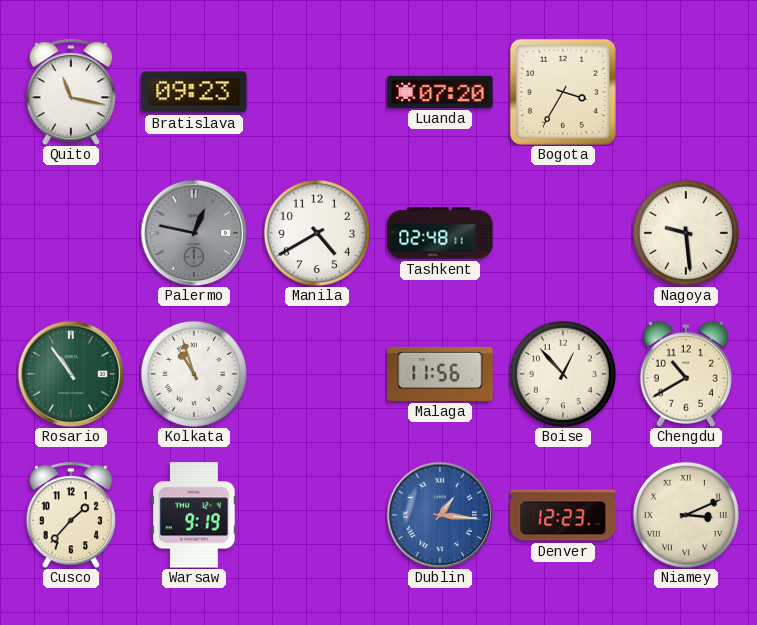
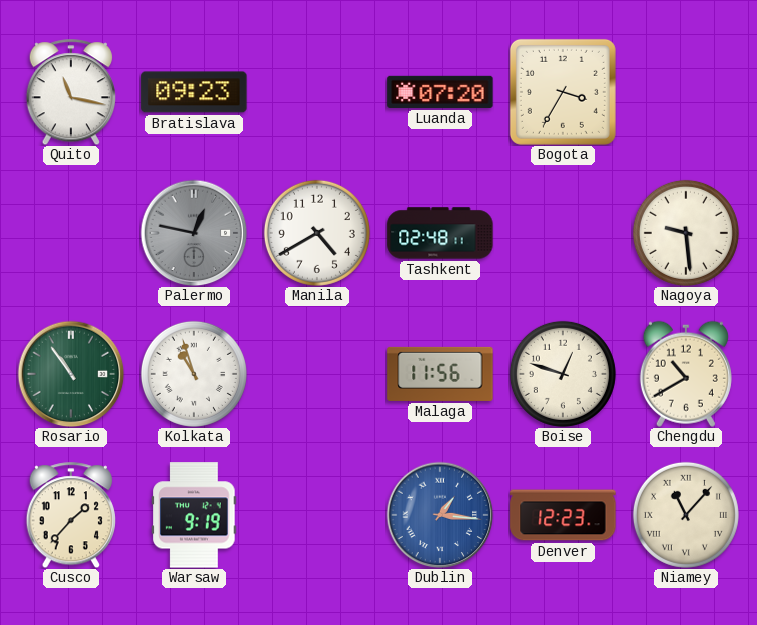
Boise: 12:53 -> 12:48 (563, 374)
Niamey: 3:11 -> 11:07 (686, 515)
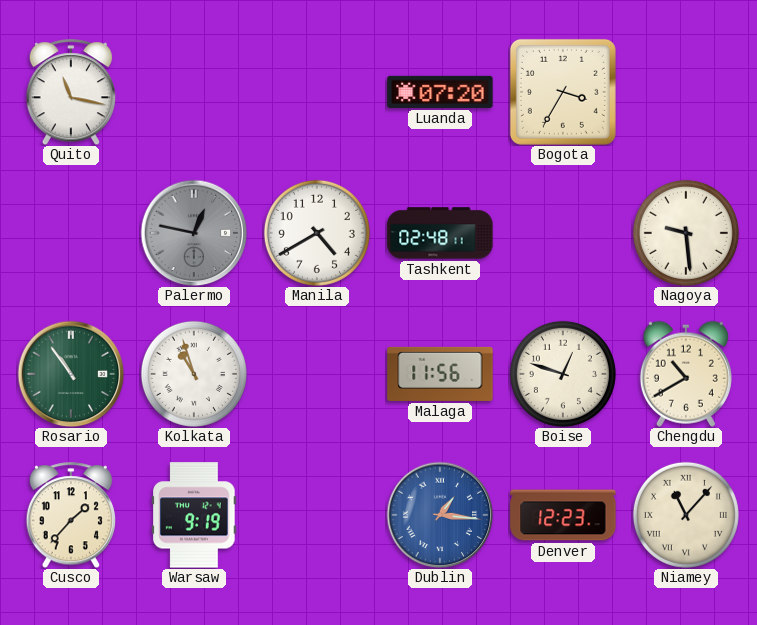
Bratislava: 09:23 -> none (194, 92)
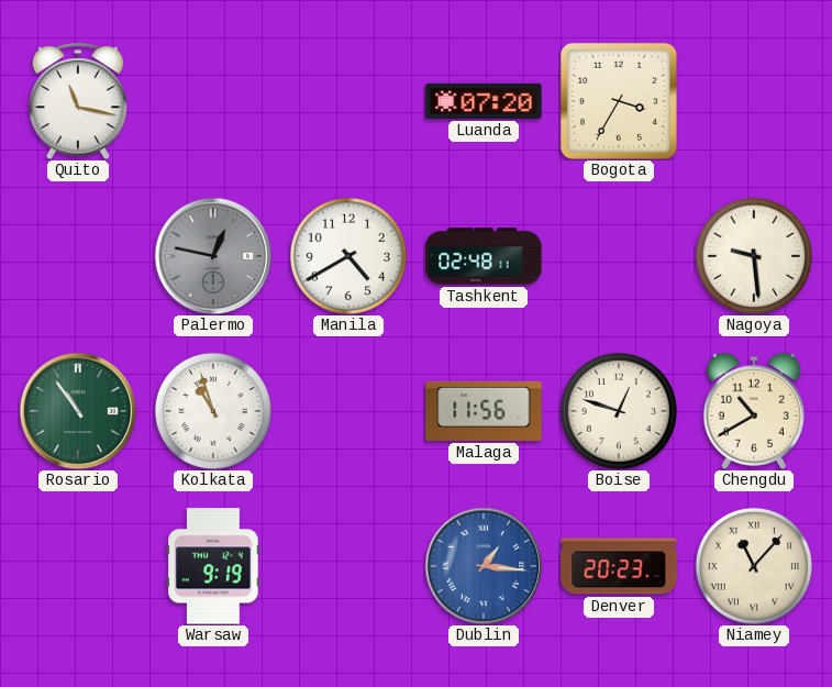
Cusco: 1:37 -> none (71, 515)
Denver: 12:23 -> 20:23 (619, 566)
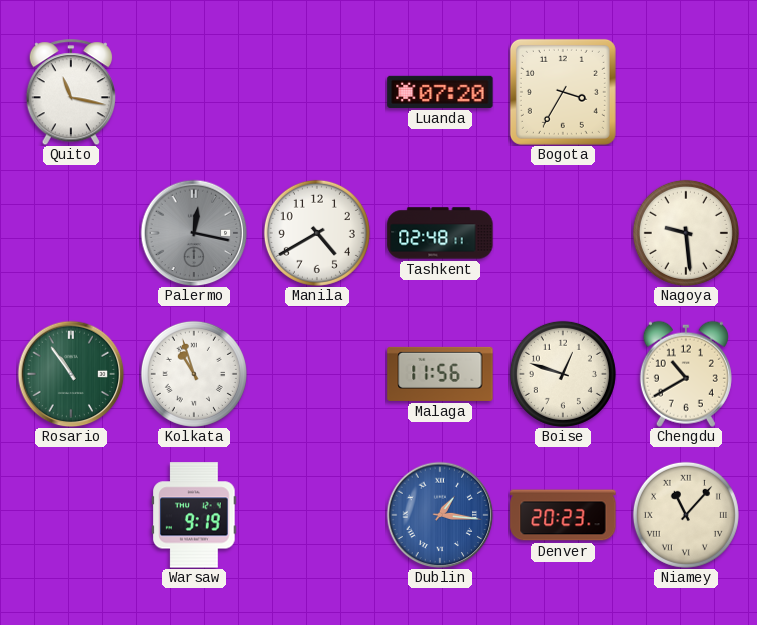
Palermo: 12:47 -> 12:17 (194, 233)
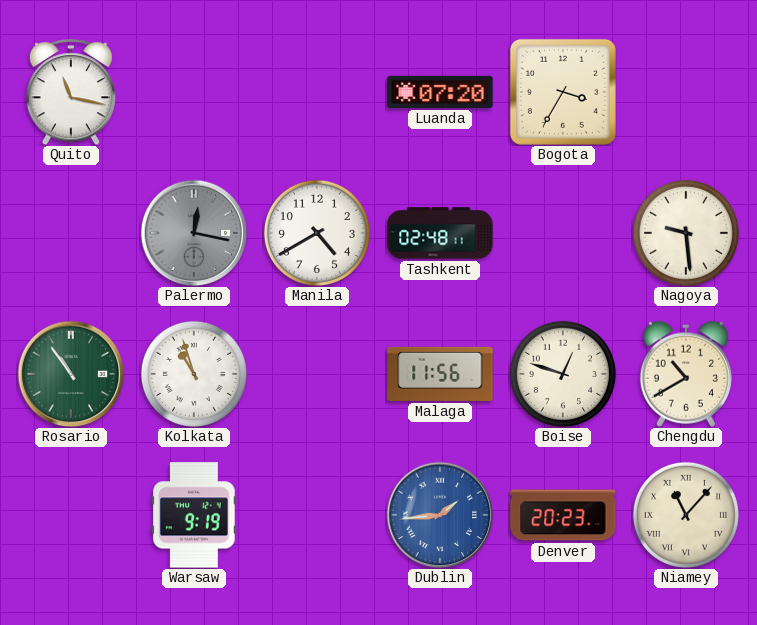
Dublin: 1:16 -> 1:44 (440, 515)
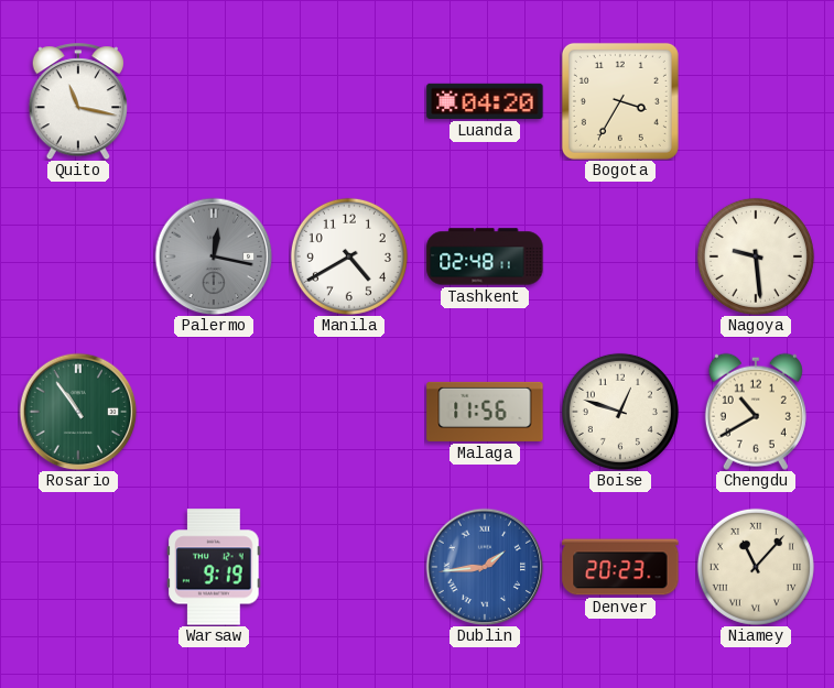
Luanda: 07:20 -> 04:20 (485, 101)
Kolkata: 10:57 -> none (194, 374)
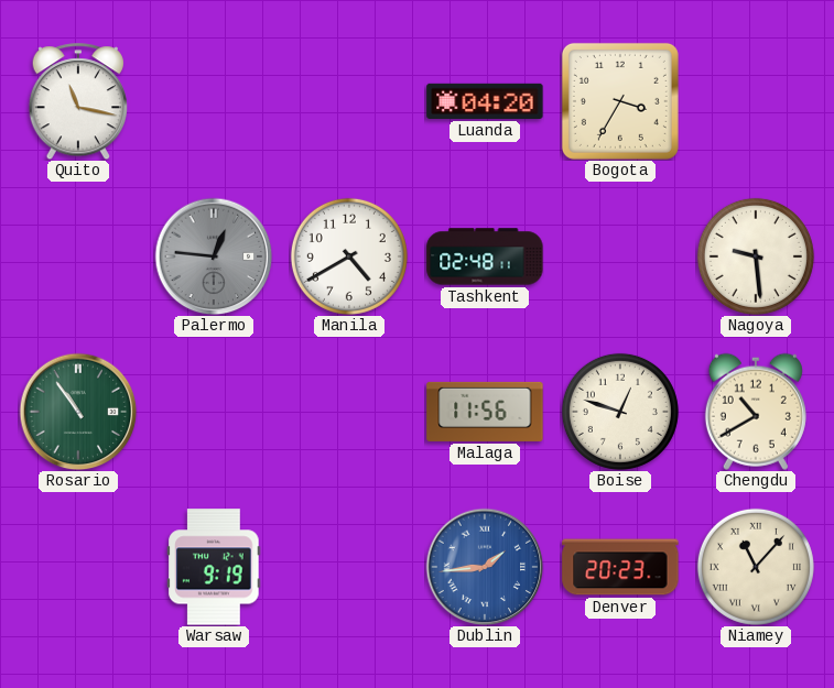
Palermo: 12:17 -> 12:46 (214, 256)
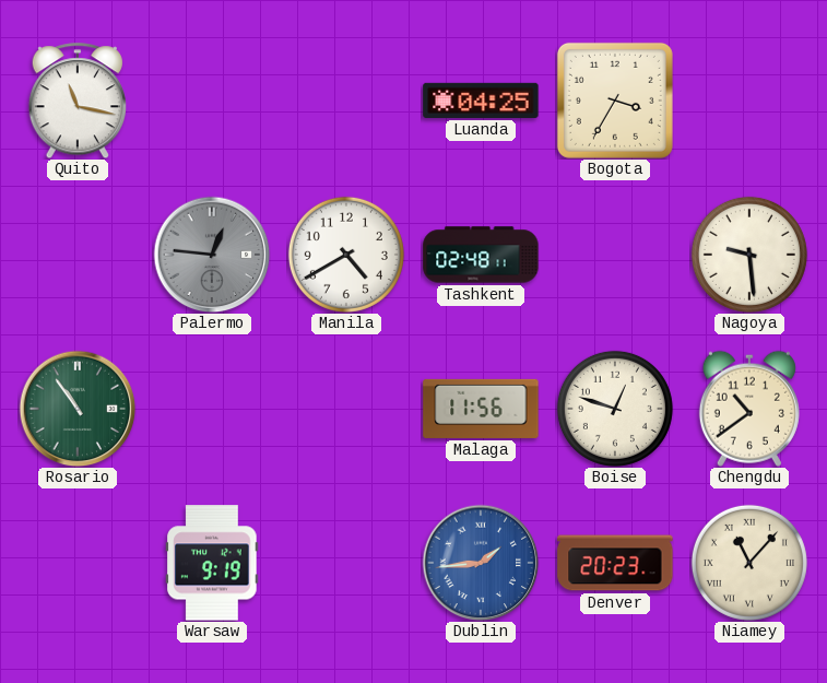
Luanda: 04:20 -> 04:25 (481, 101)
Chengdu: 10:40 -> 10:39 (749, 409)
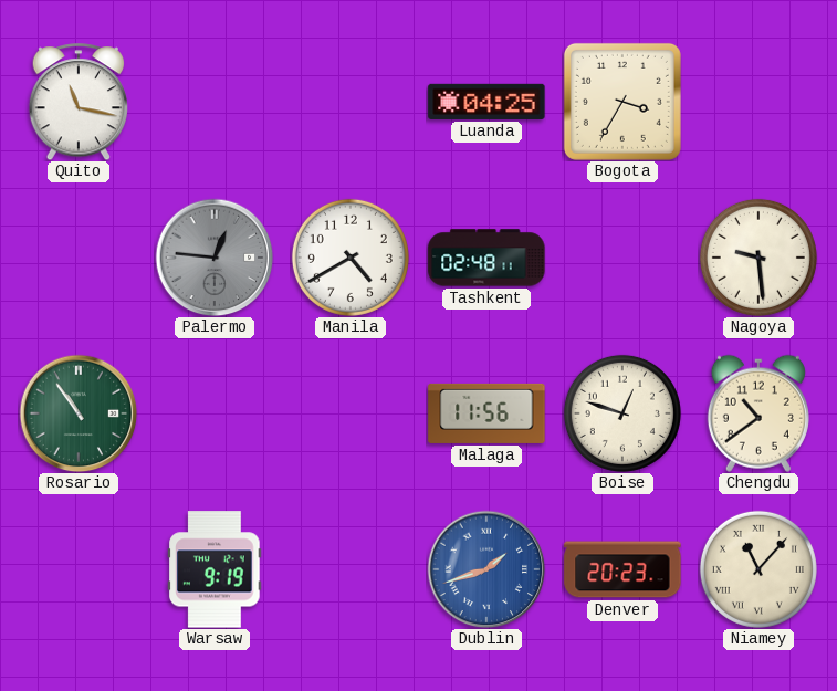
Dublin: 1:44 -> 1:42 (486, 569)
